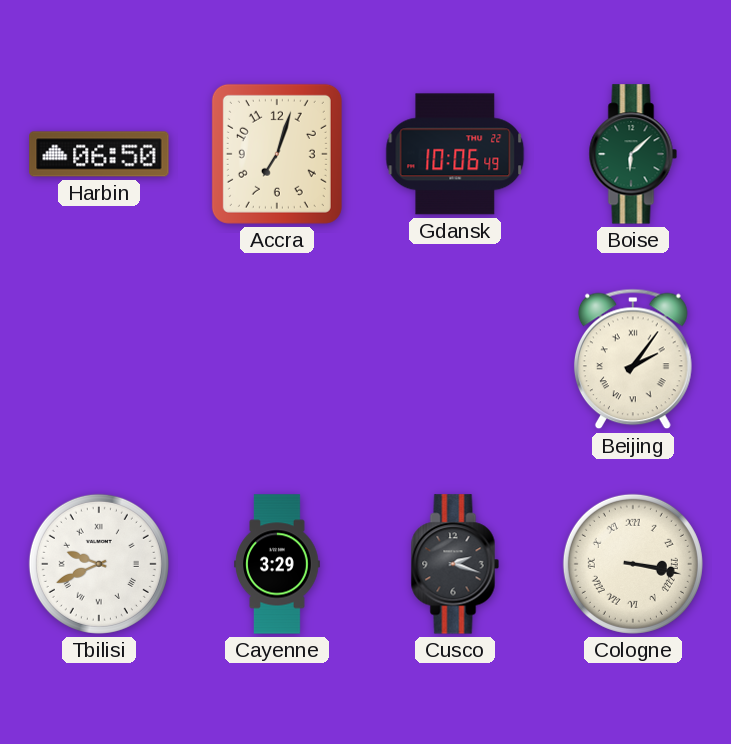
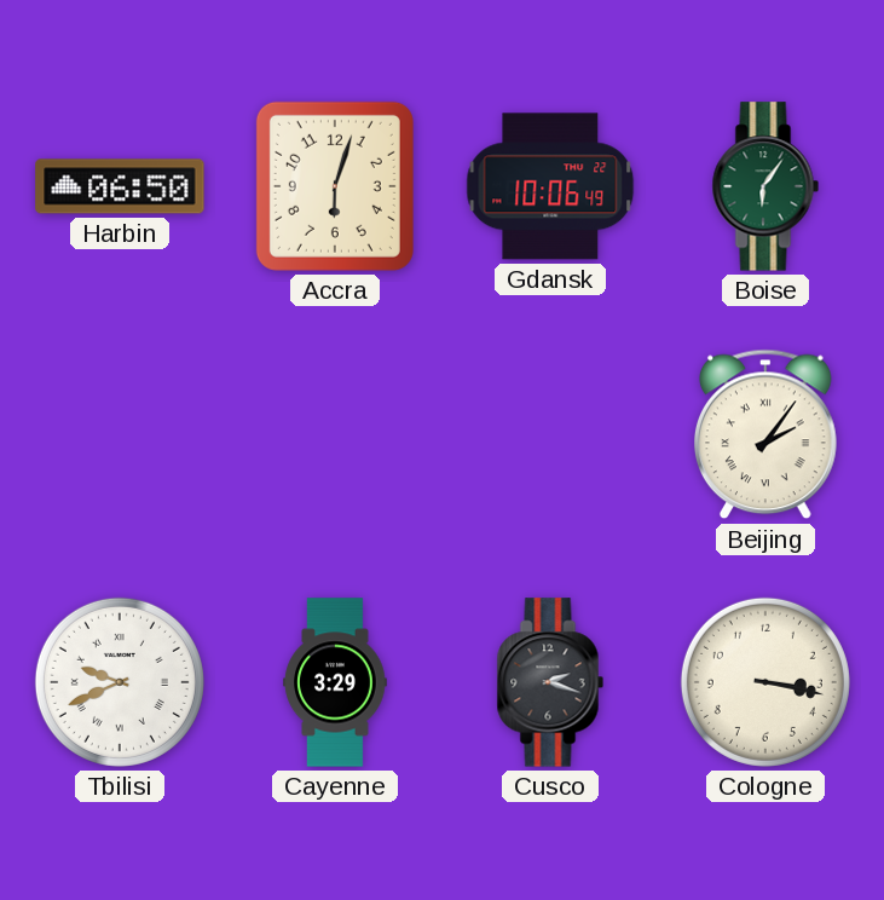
Accra: 7:03 -> 6:03 (335, 186)
Boise: 6:08 -> 6:06 (765, 186)
Cologne numerals: Roman -> Arabic (765, 682)
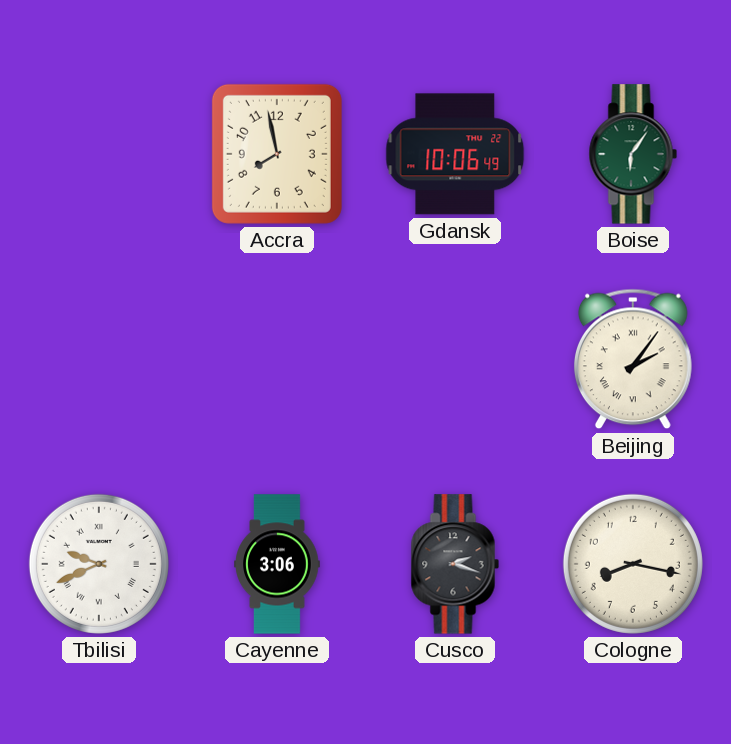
Harbin: 06:50 -> none (120, 186)
Accra: 6:03 -> 7:58 (277, 154)
Cayenne: 3:29 -> 3:06 (277, 564)
Cologne: 3:17 -> 8:17 (633, 564)
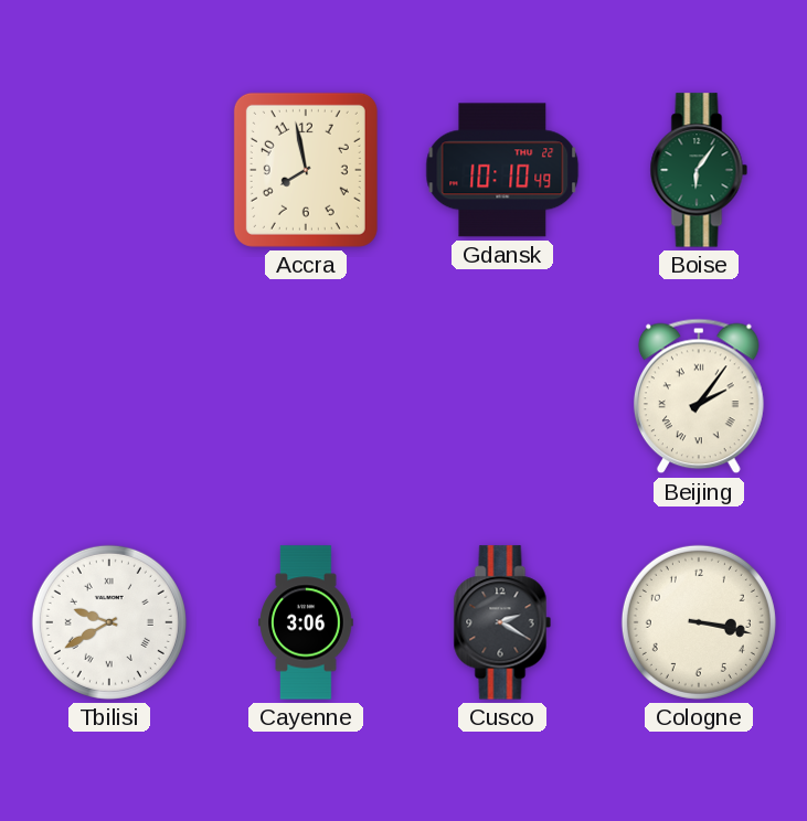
Gdansk: 10:06 -> 10:10 (502, 170)
Tbilisi: 9:41 -> 9:40 (109, 622)
Cusco: 2:18 -> 2:20 (502, 622)
Cologne: 8:17 -> 3:17 (699, 622)
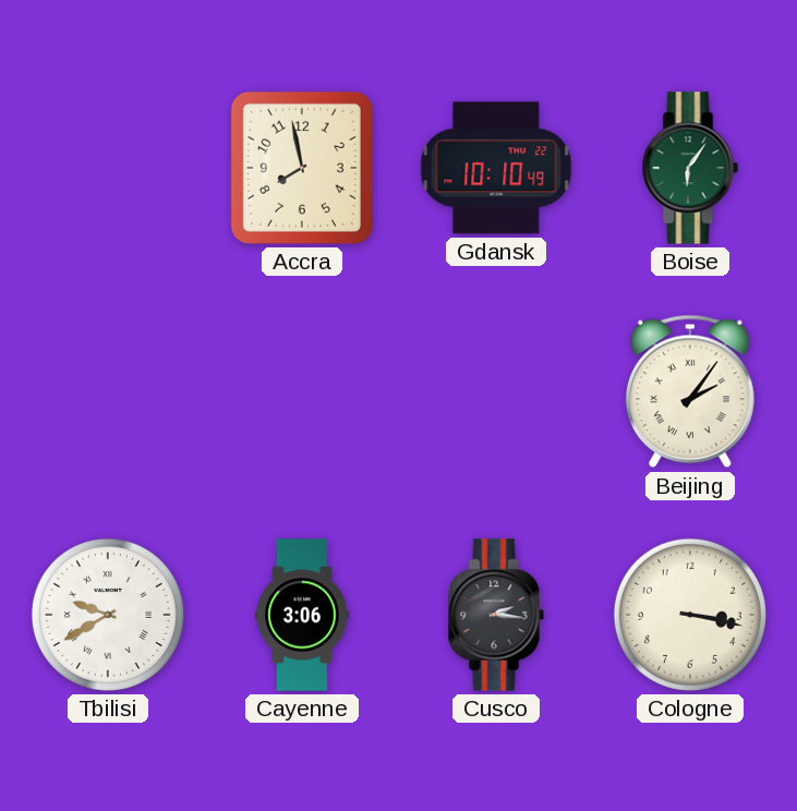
Cusco: 2:20 -> 2:16 (496, 615)
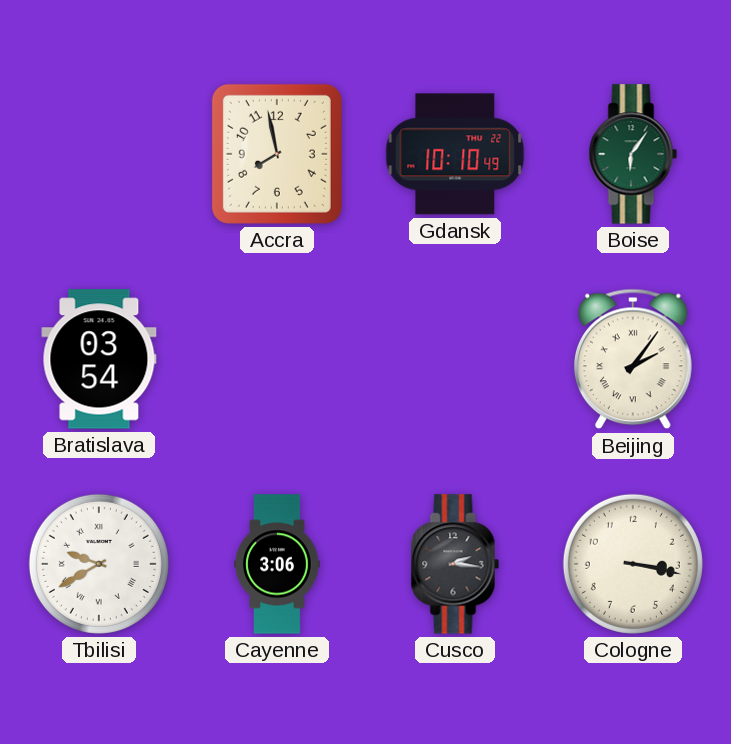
Bratislava: none -> 03:54 (99, 359)
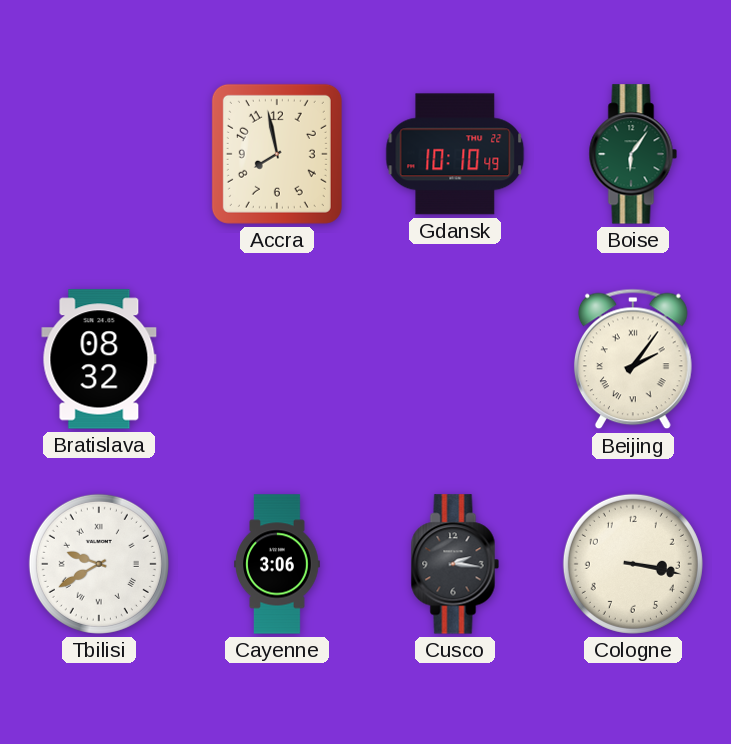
Bratislava: 03:54 -> 08:32 (99, 359)
